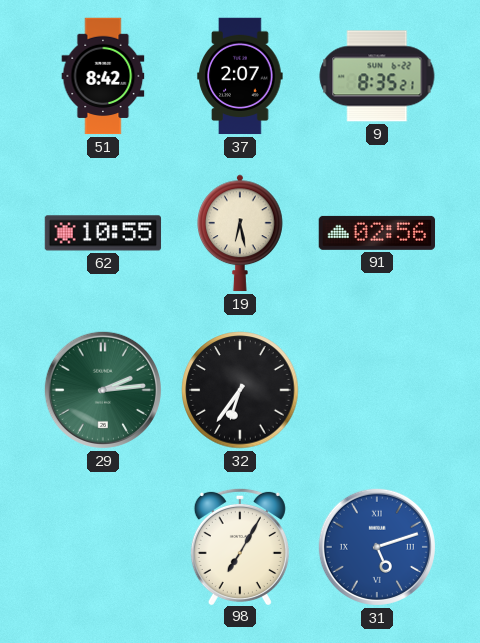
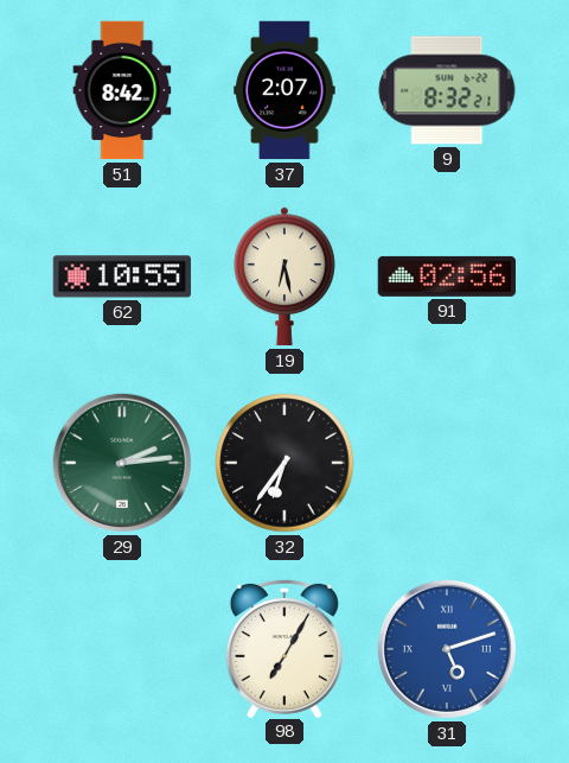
9: 8:35 -> 8:32 (447, 90)
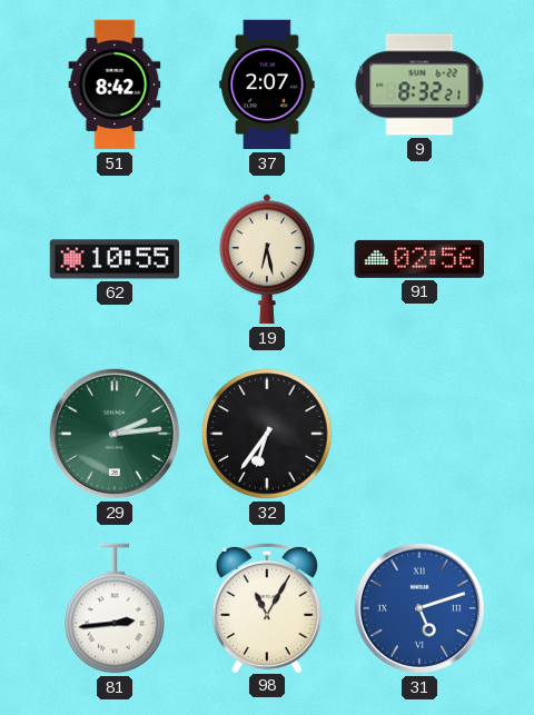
81: none -> 2:44 (115, 608)
98: 7:05 -> 11:05 (267, 607)
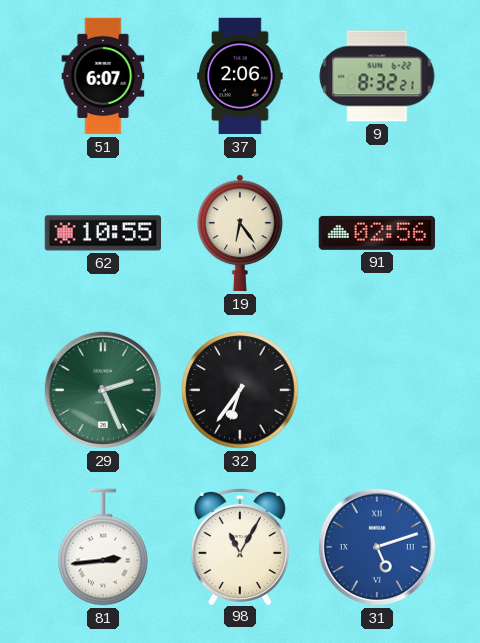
51: 8:42 -> 6:07 (103, 76)
37: 2:07 -> 2:06 (240, 76)
19: 6:28 -> 6:24 (241, 233)
29: 2:14 -> 2:26 (103, 390)
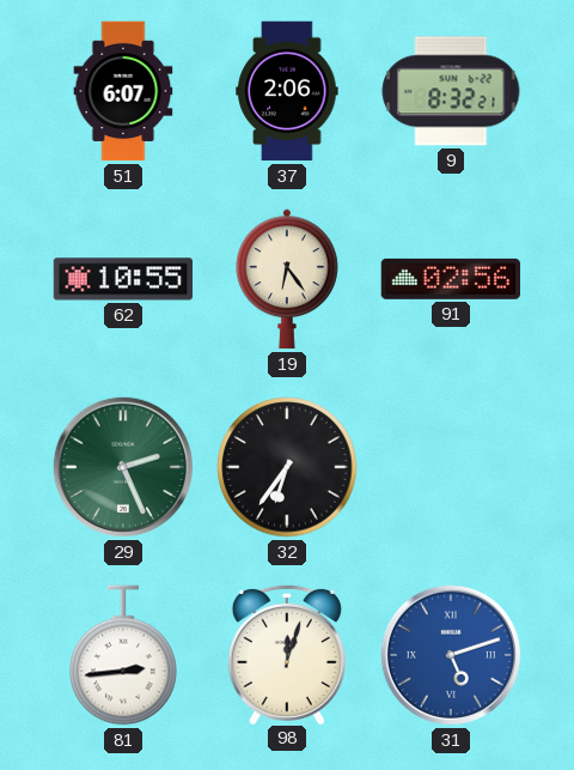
98: 11:05 -> 12:03 (287, 654)
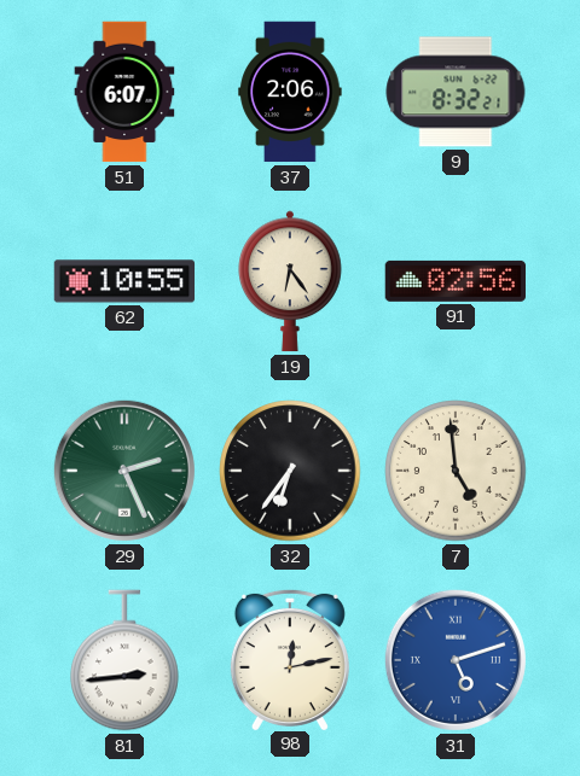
7: none -> 4:59 (456, 471)
98: 12:03 -> 12:13 (290, 659)
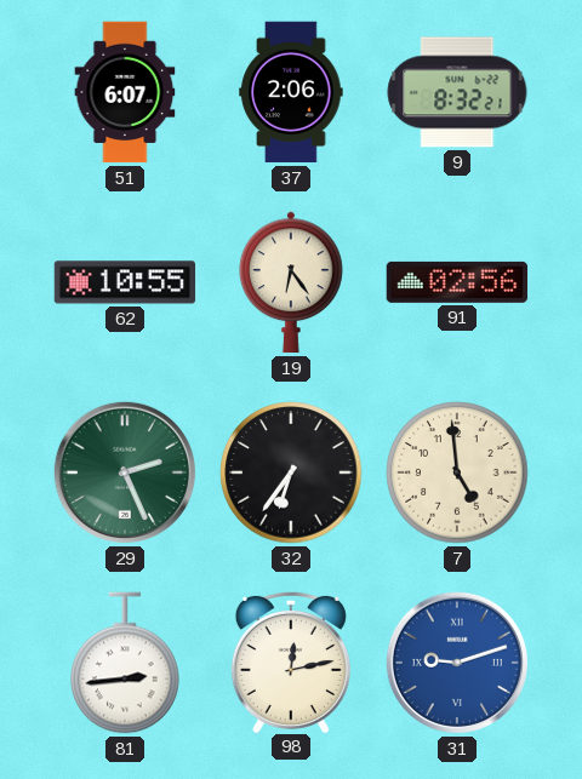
31: 5:12 -> 9:12 (457, 663)
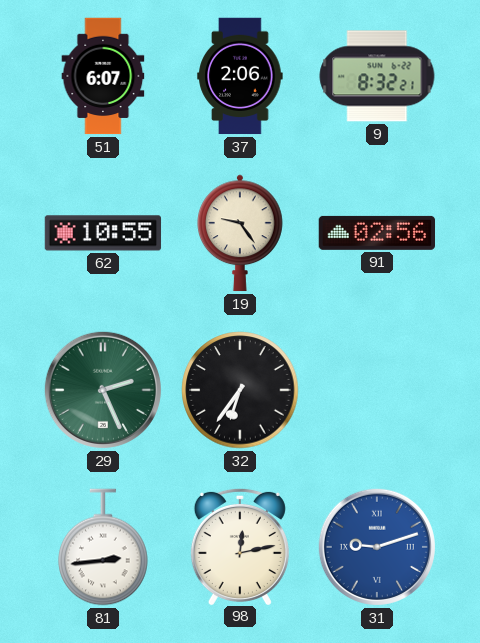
19: 6:24 -> 9:24 (241, 233)
7: 4:59 -> none (457, 472)
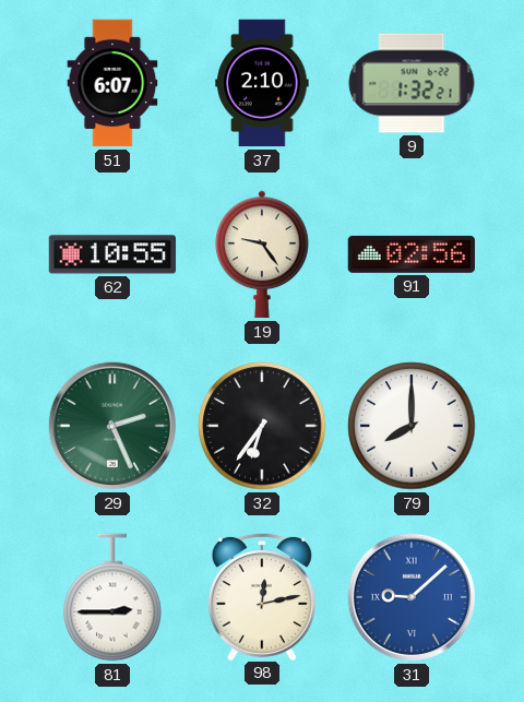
37: 2:06 -> 2:10 (262, 83)
9: 8:32 -> 1:32 (412, 83)
79: none -> 8:00 (412, 426)
81: 2:44 -> 2:45 (112, 597)
31: 9:12 -> 9:08 (412, 597)
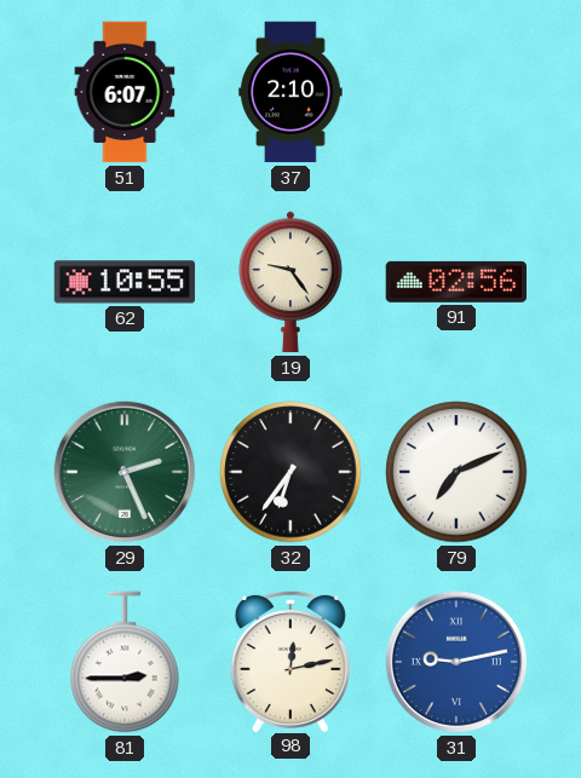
9: 1:32 -> none (412, 83)
79: 8:00 -> 7:11 (456, 472)
31: 9:08 -> 9:13 (456, 662)
